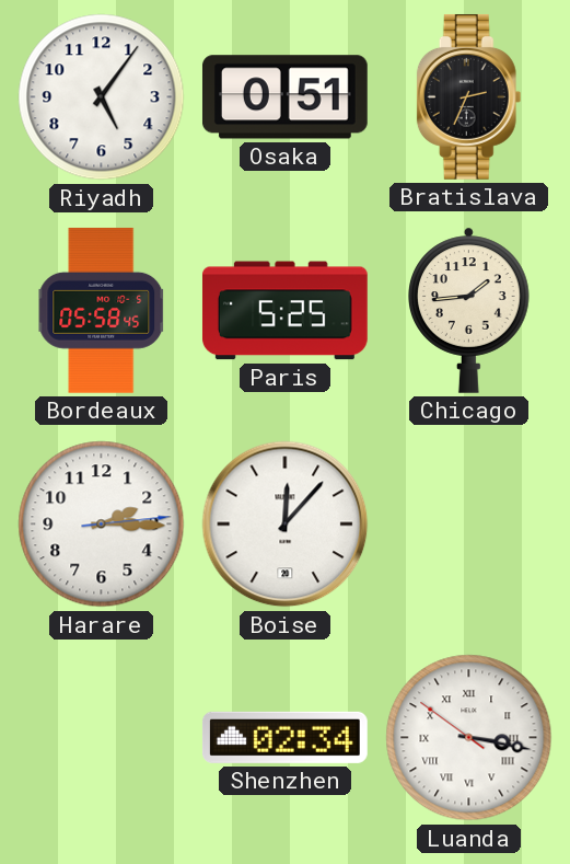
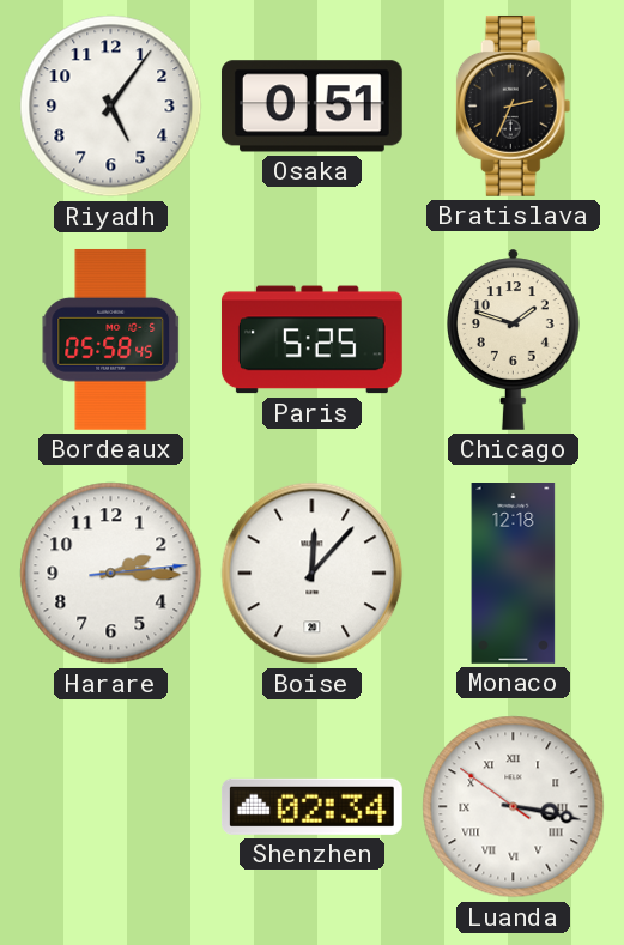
Chicago: 1:44 -> 1:48 (514, 339)
Monaco: none -> 12:18 (514, 574)
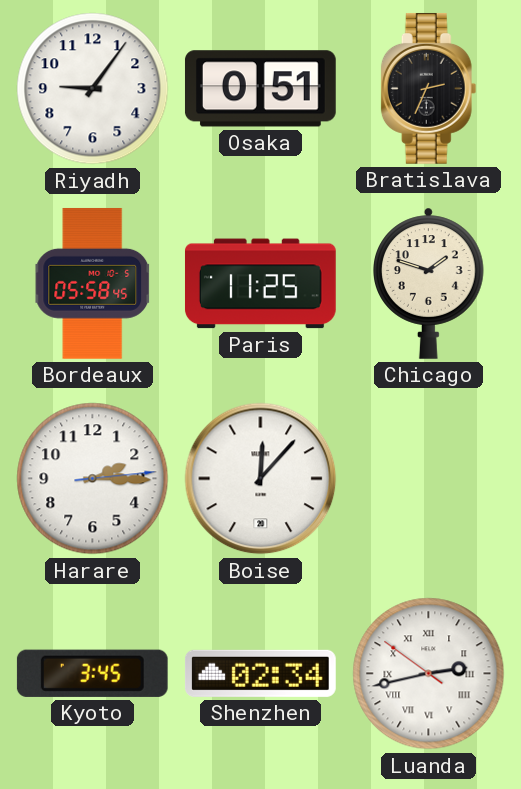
Riyadh: 5:06 -> 9:06 (93, 89)
Paris: 5:25 -> 11:25 (260, 284)
Monaco: 12:18 -> none (514, 574)
Kyoto: none -> 3:45 (92, 673)
Luanda: 3:16 -> 2:42 (429, 674)
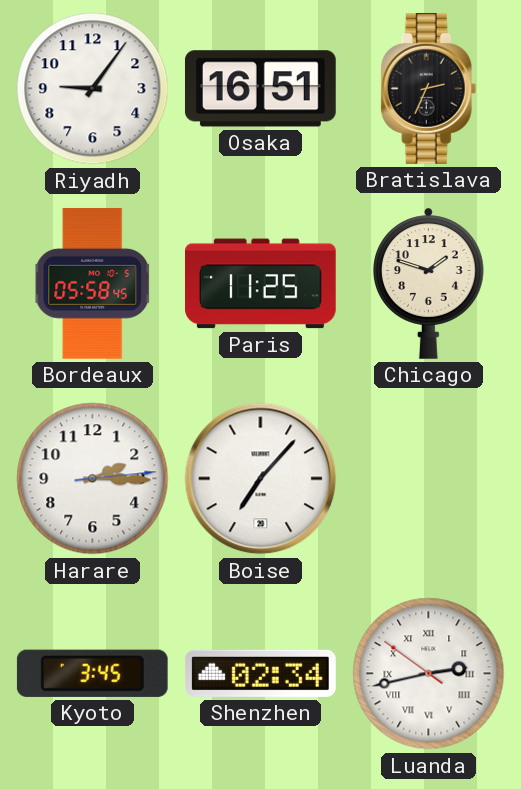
Osaka: 0:51 -> 16:51 (260, 89)
Boise: 12:07 -> 7:07 (261, 479)
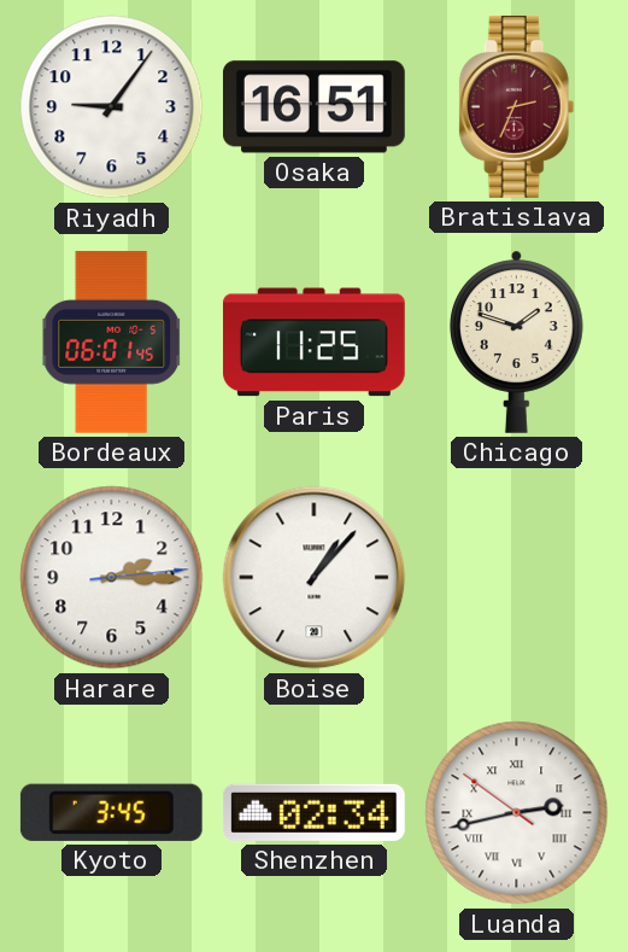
Bratislava dial: black -> burgundy (517, 106)
Bordeaux: 05:58 -> 06:01 (112, 341)
Boise: 7:07 -> 1:07 (315, 578)
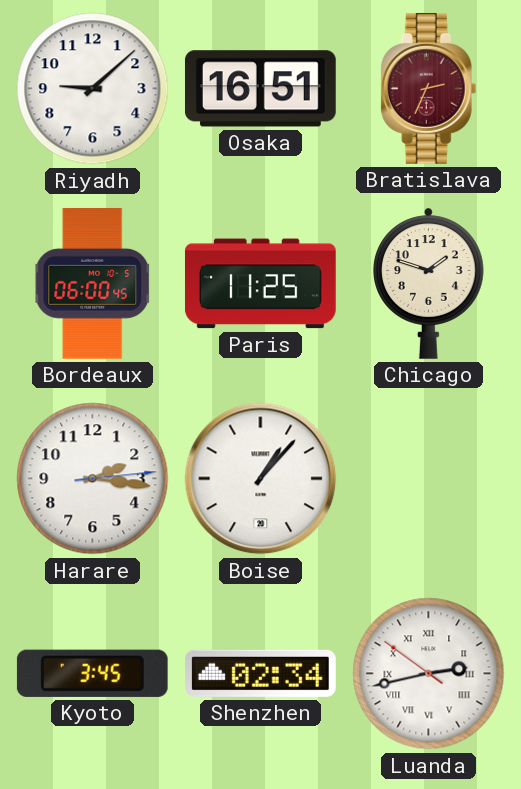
Riyadh: 9:06 -> 9:08 (93, 89)
Bordeaux: 06:01 -> 06:00 (93, 283)
Harare: 2:15 -> 2:16 (93, 479)
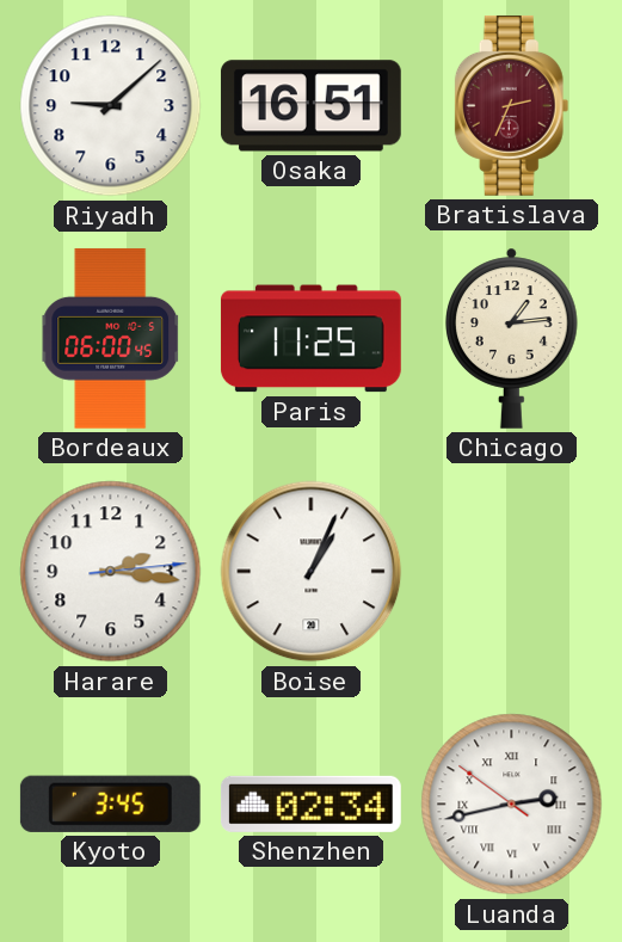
Chicago: 1:48 -> 1:14 (512, 338)
Boise: 1:07 -> 1:04 (312, 572)
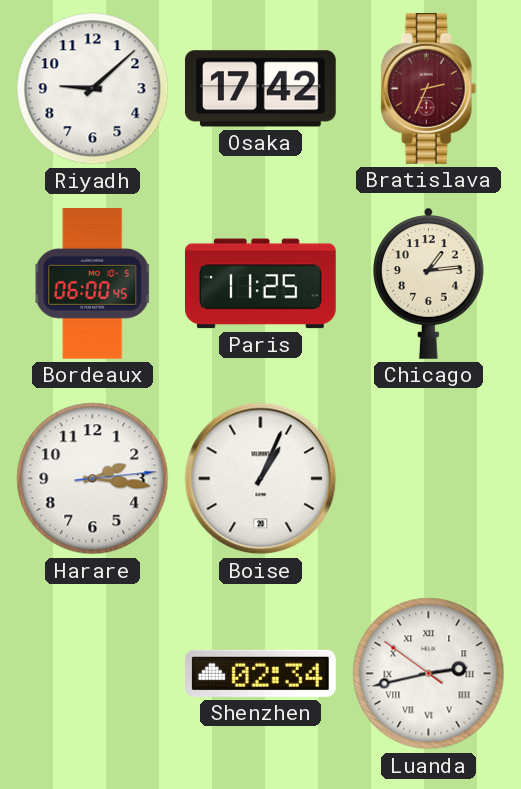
Osaka: 16:51 -> 17:42 (260, 89)
Kyoto: 3:45 -> none (110, 804)
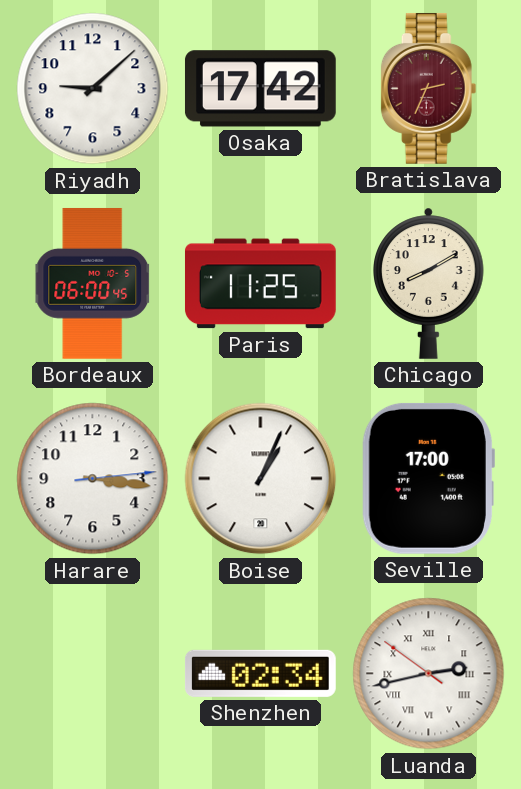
Chicago: 1:14 -> 8:10 (429, 283)
Harare: 2:16 -> 3:16 (93, 479)
Seville: none -> 17:00 (428, 478)
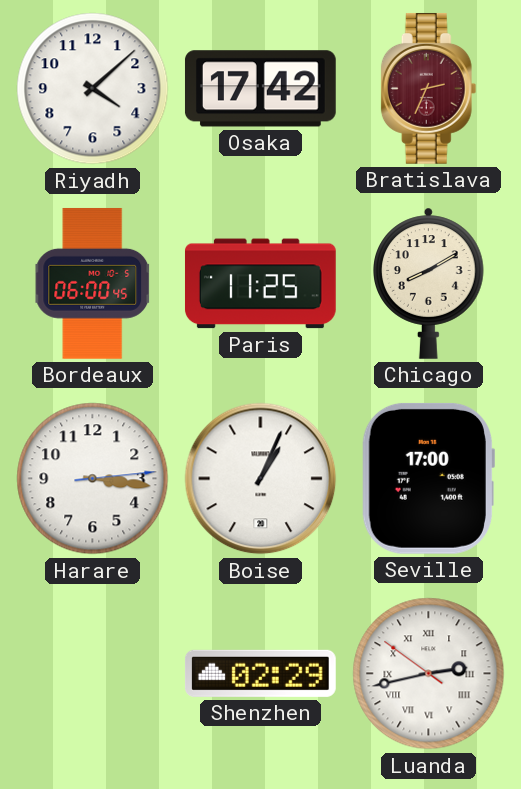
Riyadh: 9:08 -> 4:08 (93, 89)
Shenzhen: 02:34 -> 02:29 (260, 673)
